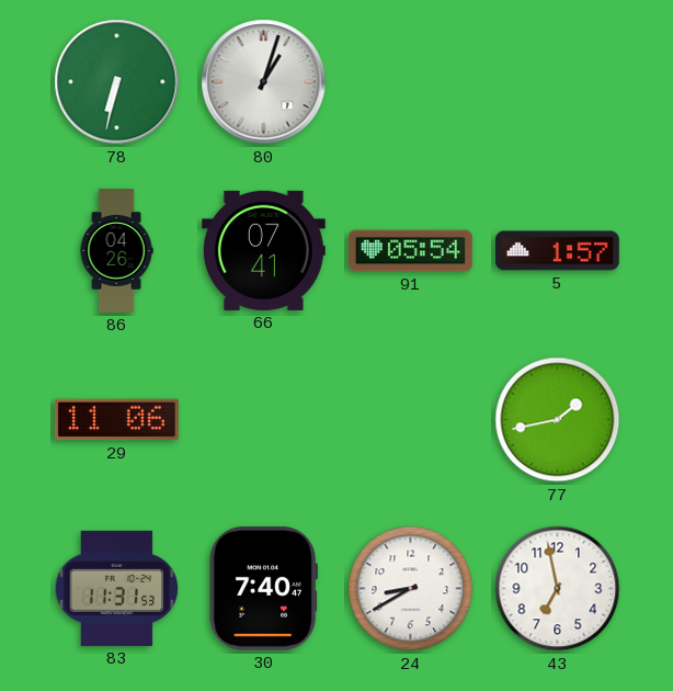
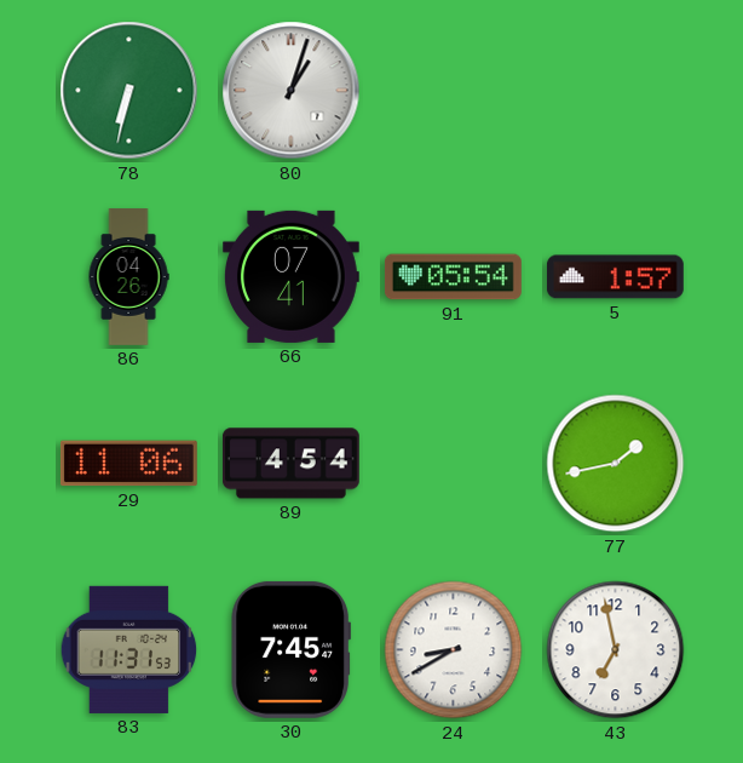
89: none -> 4:54 (290, 464)
30: 7:40 -> 7:45 (290, 649)
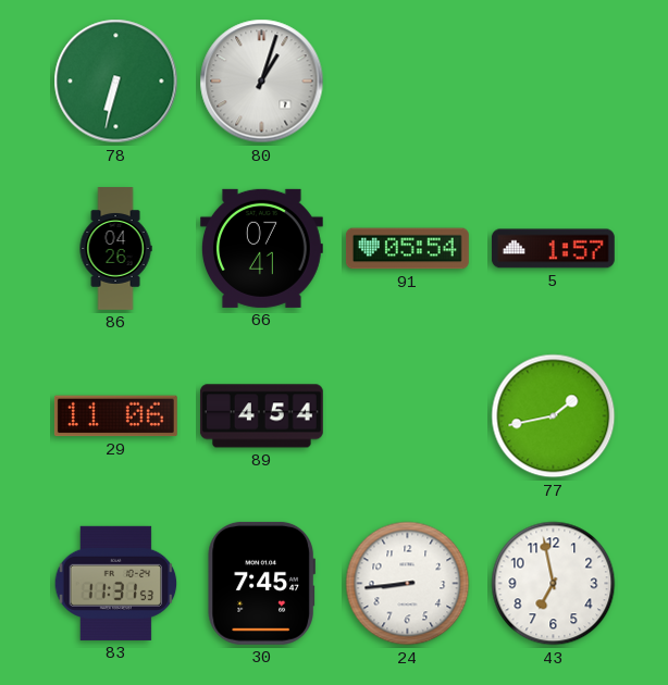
24: 8:40 -> 8:44 (408, 584)
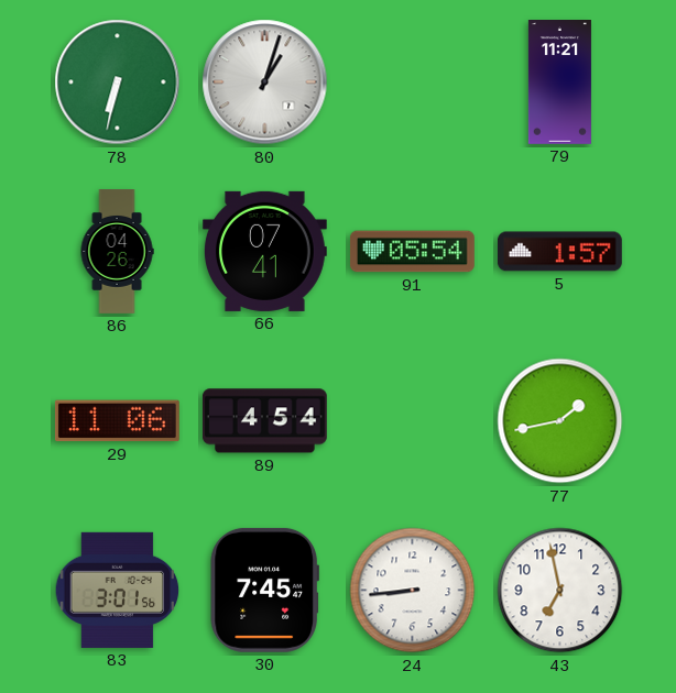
79: none -> 11:21 (559, 82)
83: 11:31 -> 3:01 (118, 590)
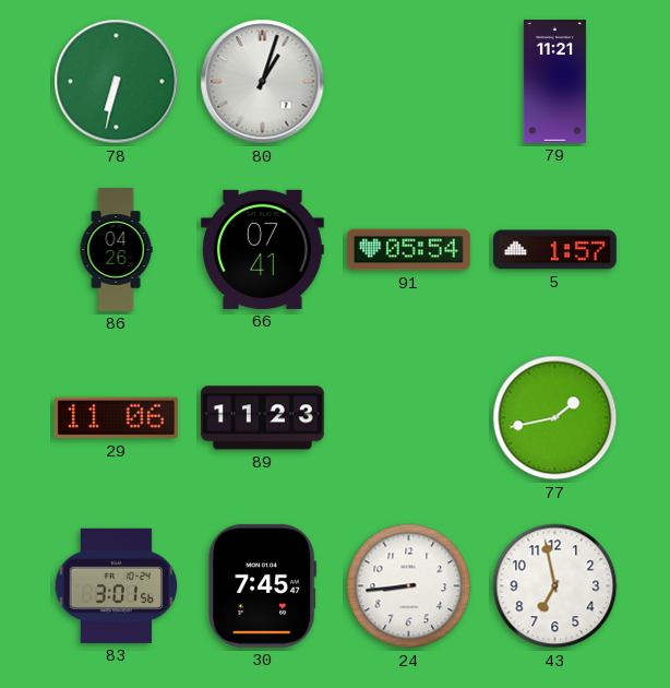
89: 4:54 -> 11:23 (262, 418)
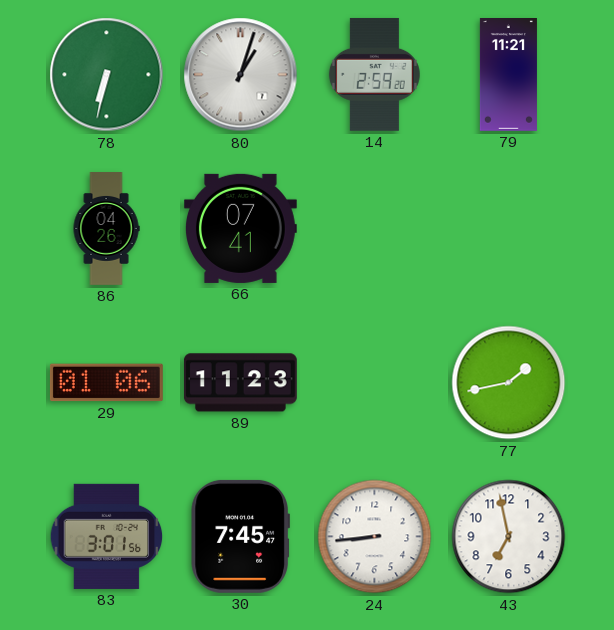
14: none -> 2:59 (374, 74)
91: 05:54 -> none (409, 250)
5: 1:57 -> none (554, 250)
29: 11:06 -> 01:06 (106, 383)
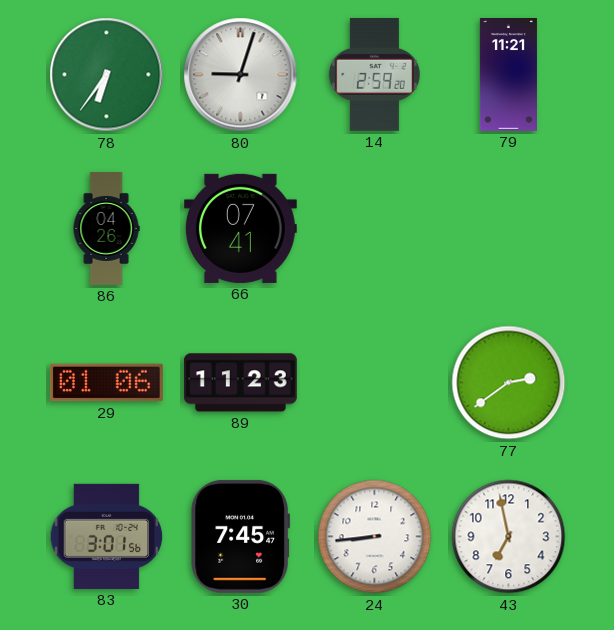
78: 6:32 -> 6:36 (107, 75)
80: 1:03 -> 9:03 (241, 75)
77: 1:43 -> 2:39 (509, 383)
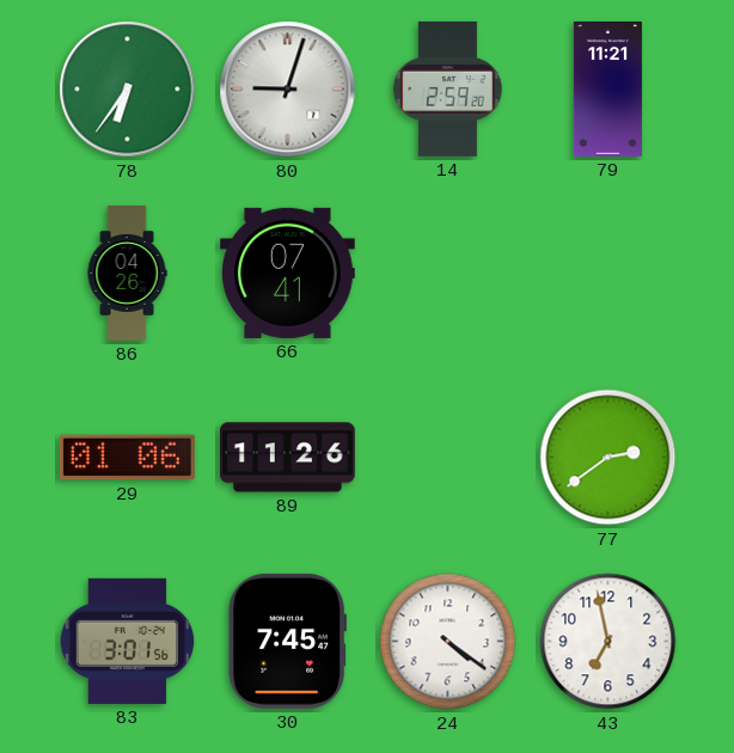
89: 11:23 -> 11:26 (287, 458)
24: 8:44 -> 4:21 (448, 642)
